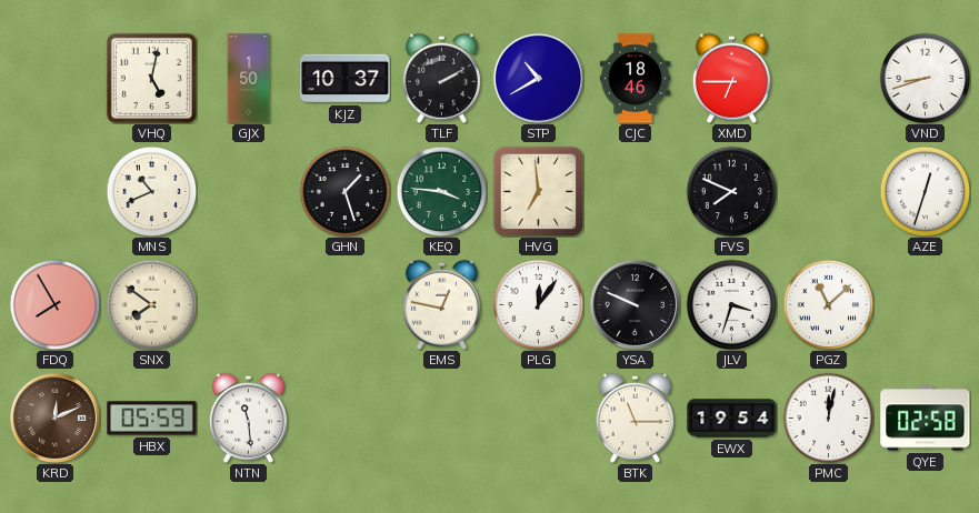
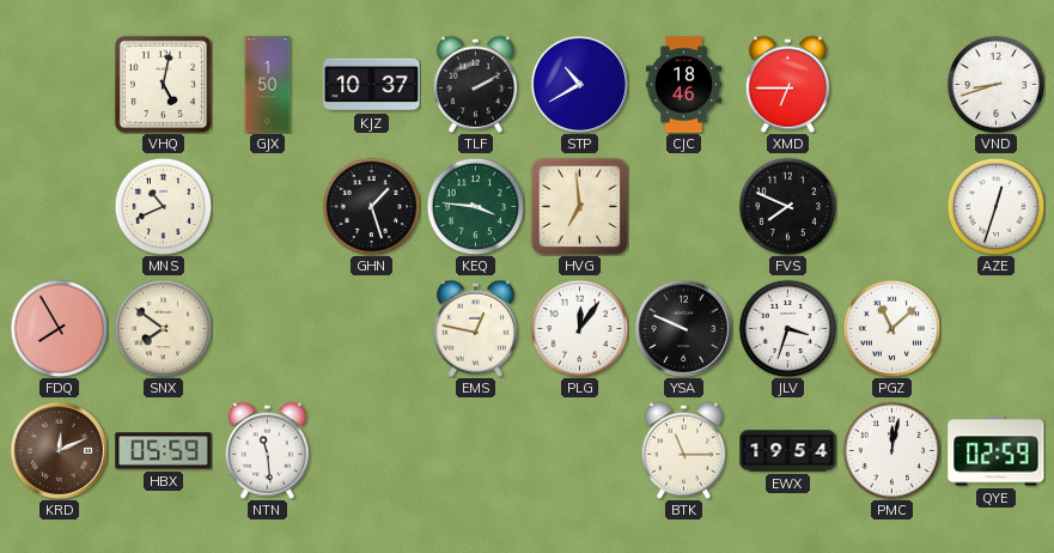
QYE: 02:58 -> 02:59 (997, 451)
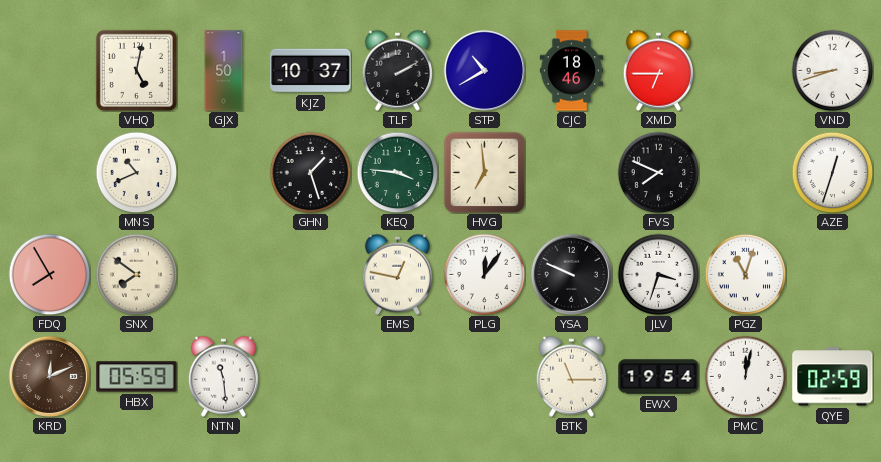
PGZ: 11:08 -> 11:03 (745, 274)
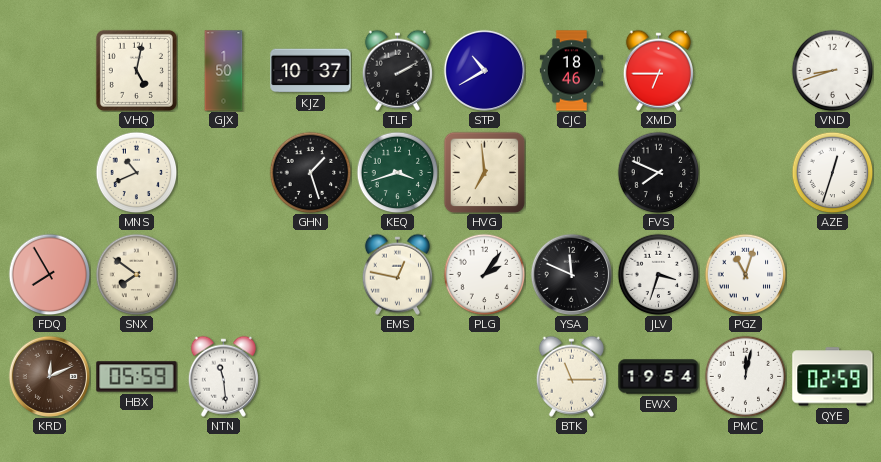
KEQ: 3:46 -> 3:42 (397, 172)
PLG: 12:06 -> 2:06 (484, 274)
YSA: 9:49 -> 11:49 (571, 274)
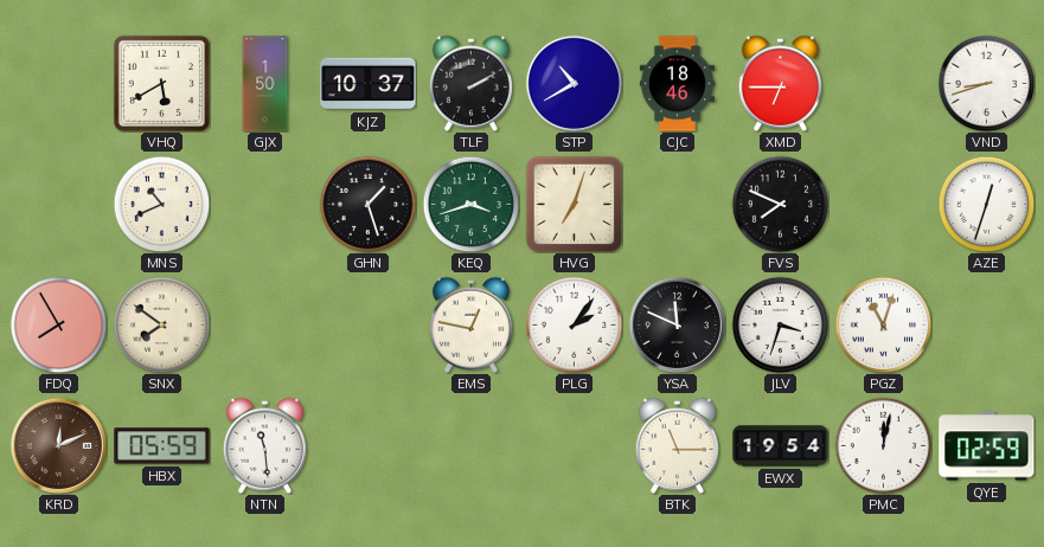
VHQ: 5:02 -> 5:40 (161, 83)
HVG: 6:59 -> 7:03 (574, 204)
